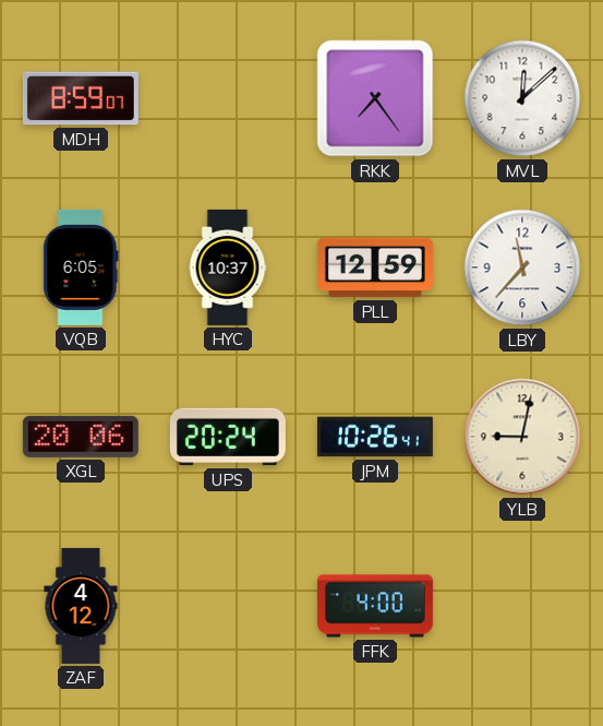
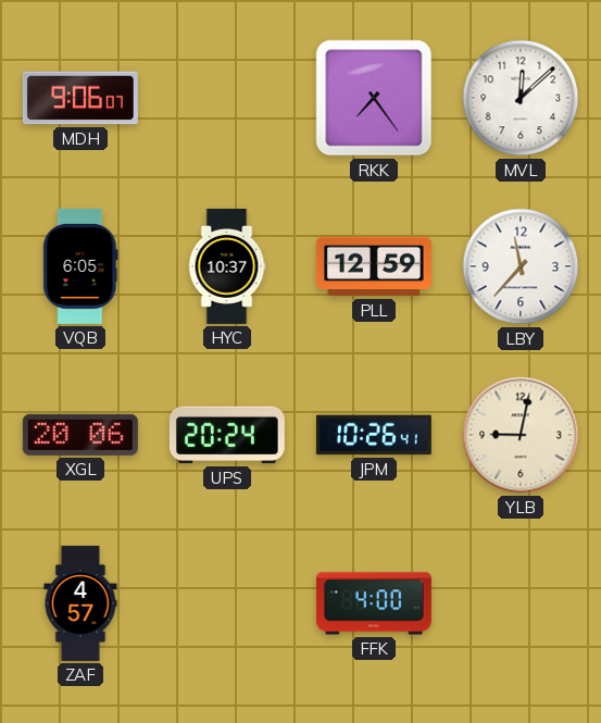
MDH: 8:59 -> 9:06 (80, 98)
ZAF: 4:12 -> 4:57 (80, 603)
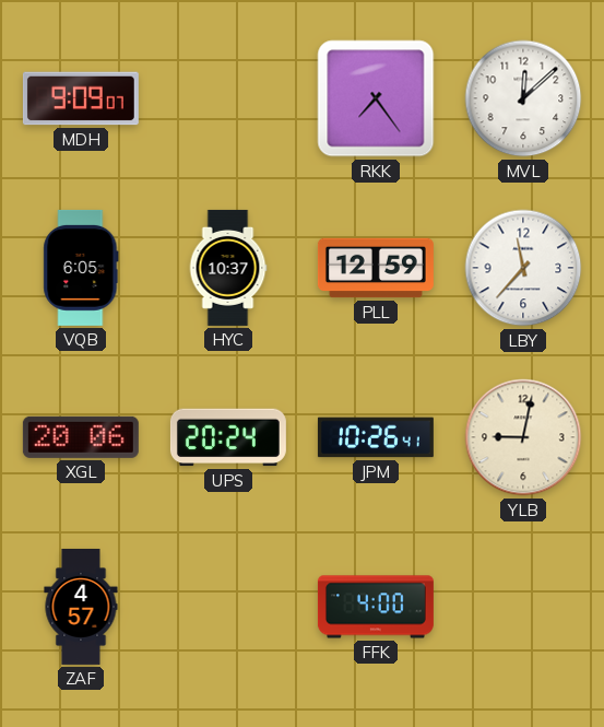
MDH: 9:06 -> 9:09 (81, 98)
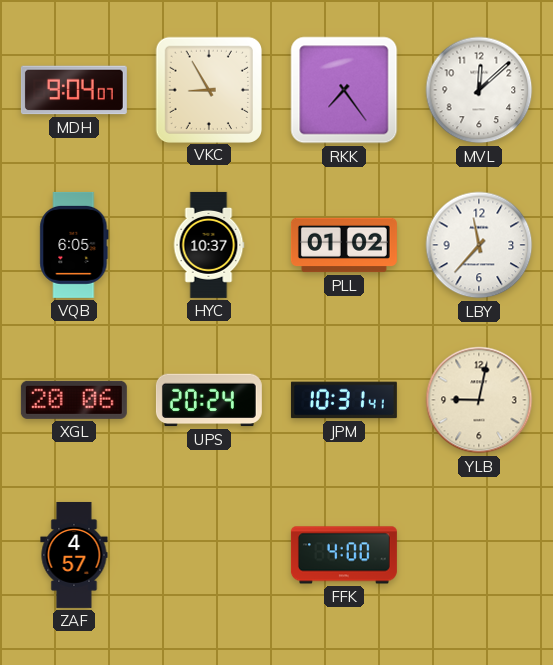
MDH: 9:09 -> 9:04 (74, 90)
VKC: none -> 8:55 (208, 89)
PLL: 12:59 -> 01:02 (344, 245)
JPM: 10:26 -> 10:31 (344, 400)
